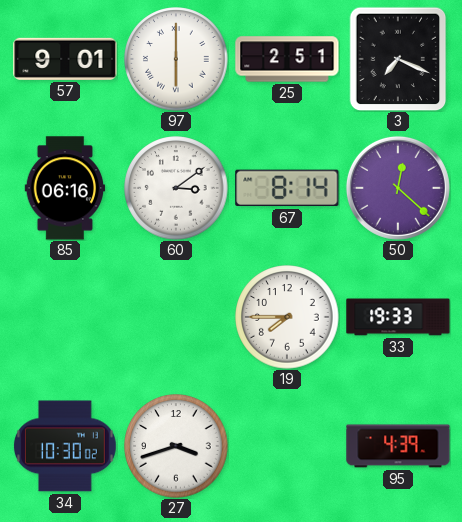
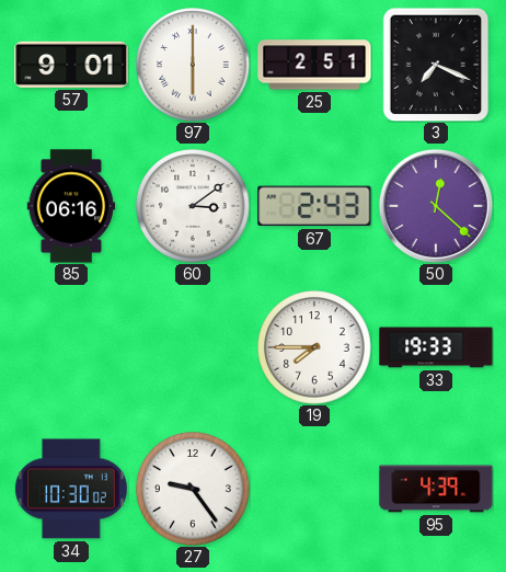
67: 8:14 -> 2:43 (314, 206)
27: 3:42 -> 9:24 (193, 489)
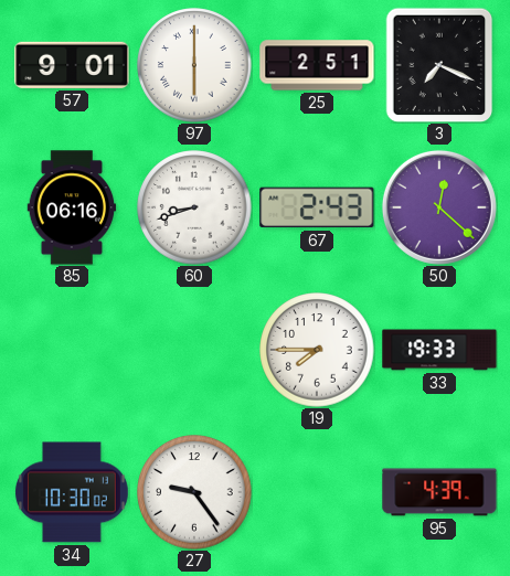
60: 3:09 -> 8:42 (194, 207)
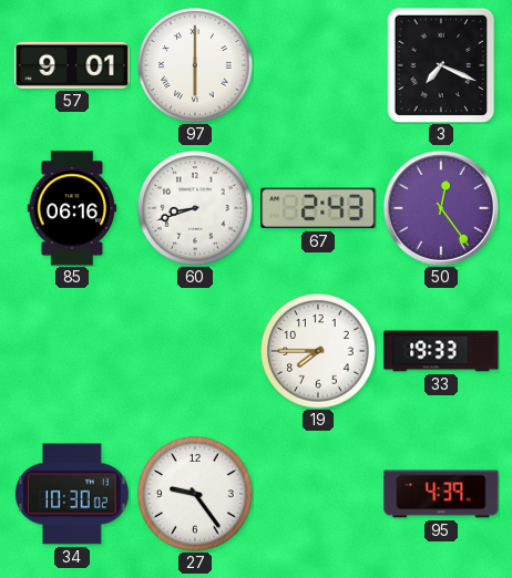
25: 2:51 -> none (317, 65)
50: 12:22 -> 12:24 (441, 208)
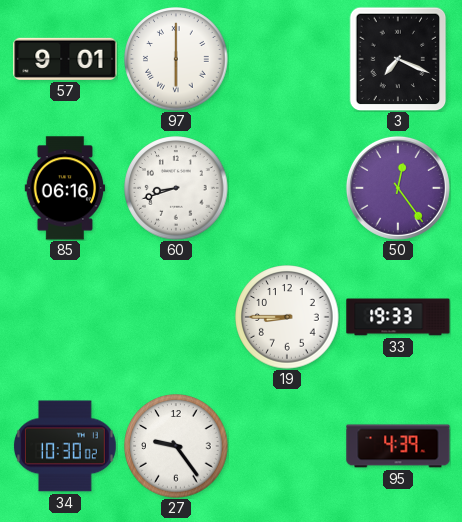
67: 2:43 -> none (318, 208)
19: 7:45 -> 8:45 (287, 317)
